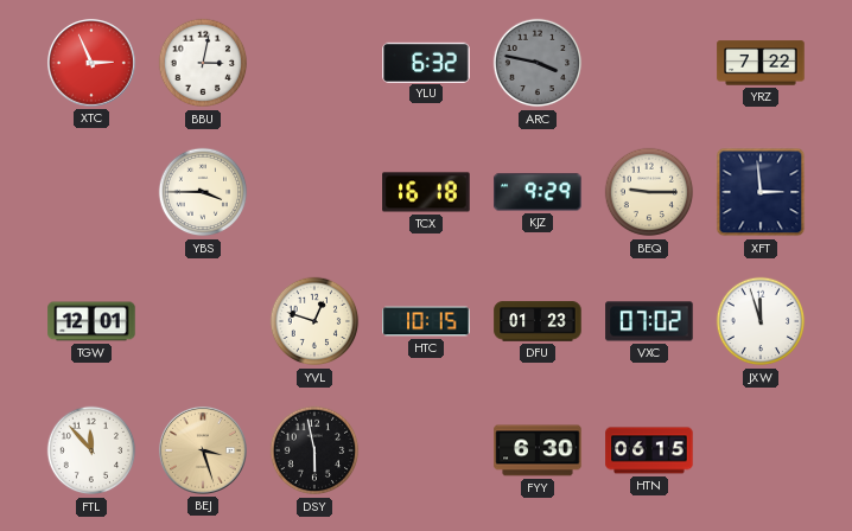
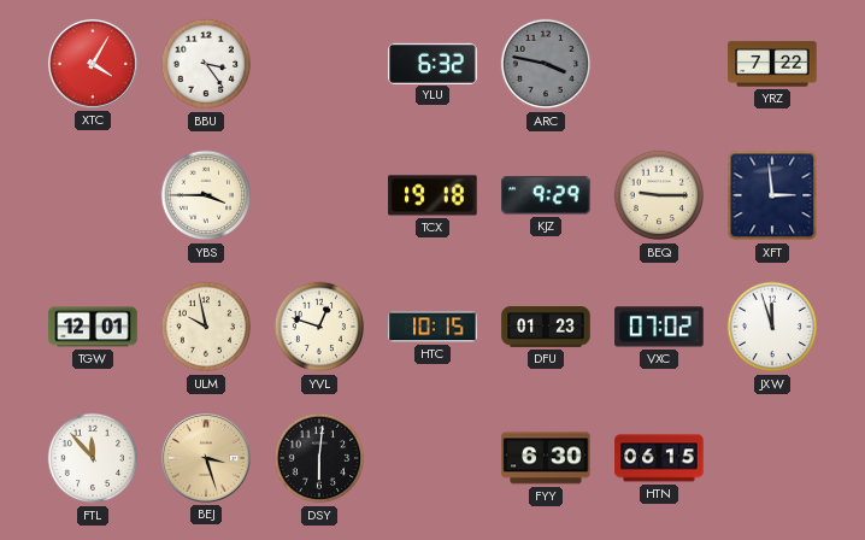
XTC: 2:56 -> 4:05 (93, 64)
BBU: 3:02 -> 3:24 (206, 64)
TCX: 16:18 -> 19:18 (432, 195)
ULM: none -> 9:58 (206, 327)
DSY: 5:58 -> 6:01 (319, 458)
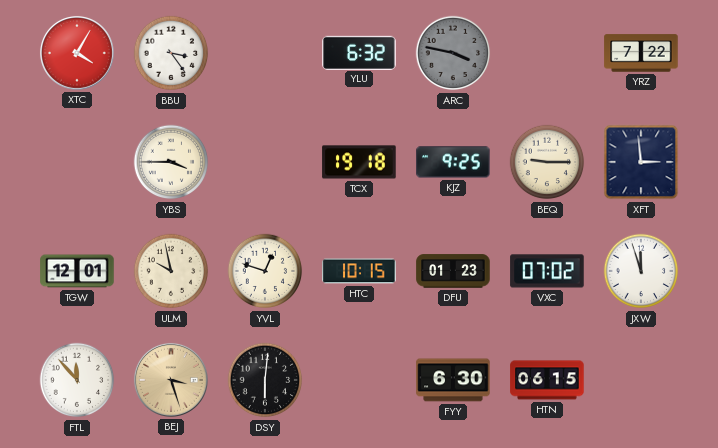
KJZ: 9:29 -> 9:25 (453, 162)
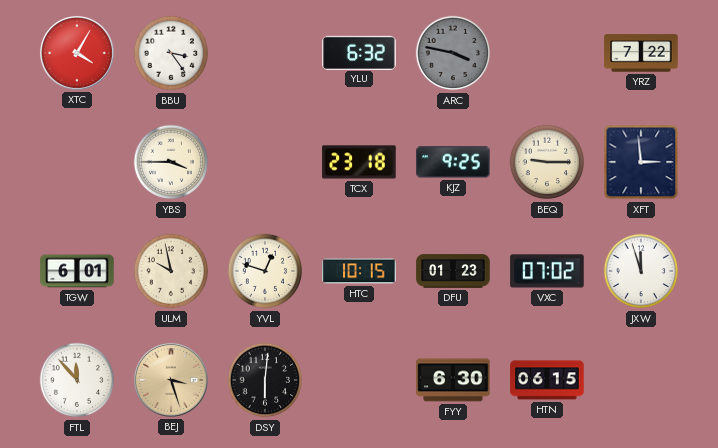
TCX: 19:18 -> 23:18 (359, 162)
TGW: 12:01 -> 6:01 (77, 271)
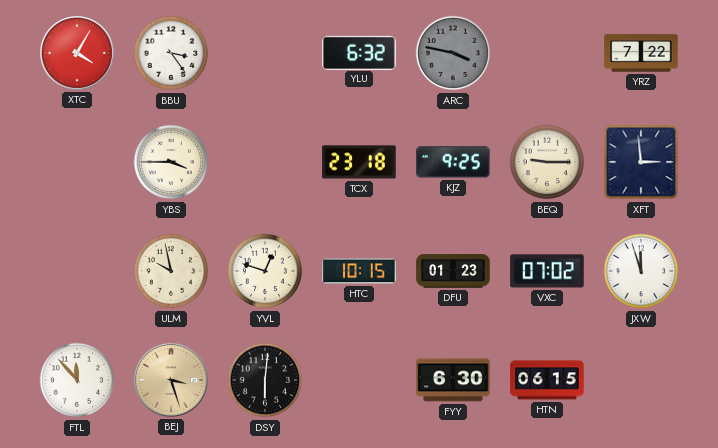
TGW: 6:01 -> none (77, 271)
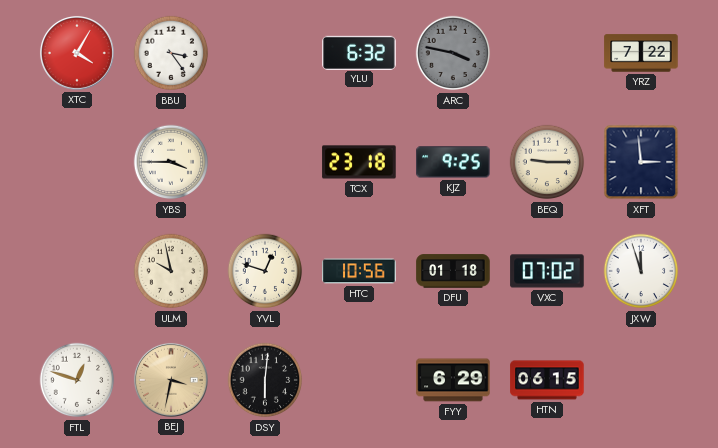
HTC: 10:15 -> 10:56 (359, 271)
DFU: 01:23 -> 01:18 (453, 271)
FTL: 11:53 -> 12:48 (77, 380)
BEJ: 3:27 -> 3:32 (171, 380)
FYY: 6:30 -> 6:29 (453, 380)
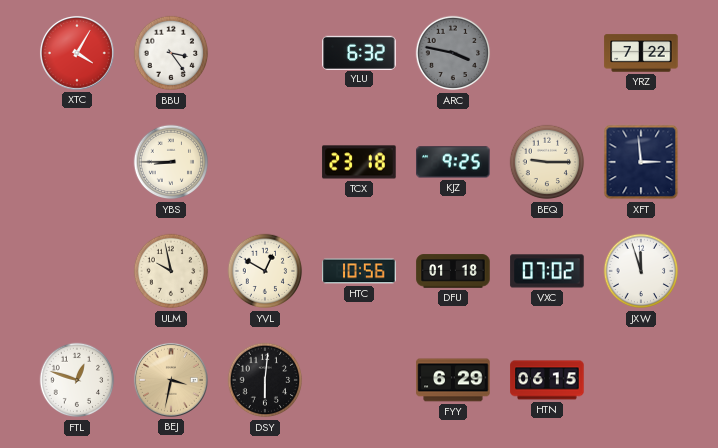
YBS: 3:45 -> 8:45 (171, 162)
YVL: 12:48 -> 12:50 (265, 271)
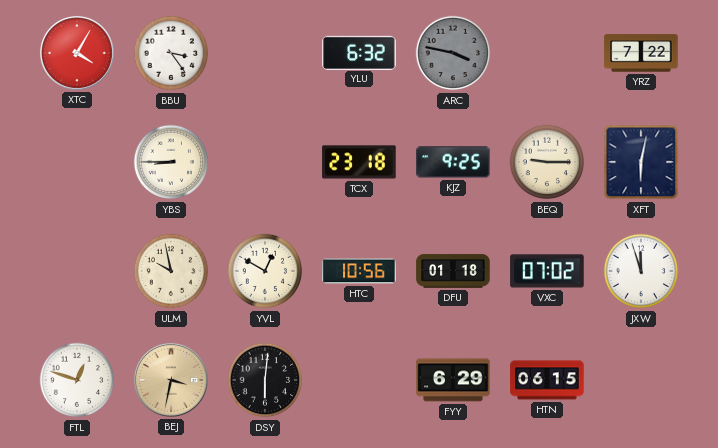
XFT: 2:59 -> 6:02 (641, 162)
